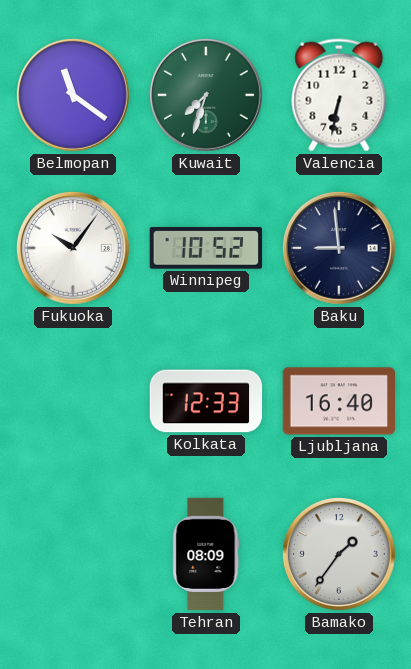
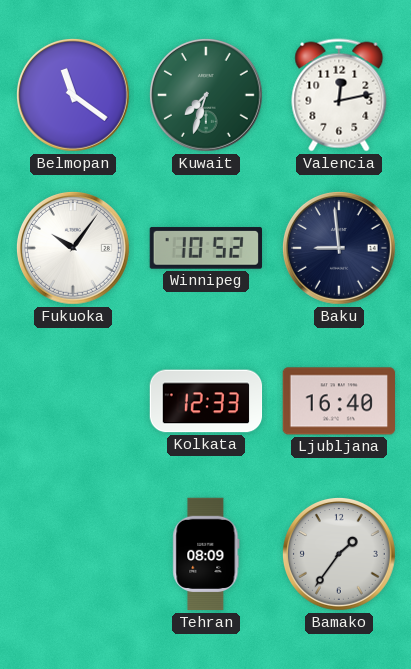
Valencia: 6:32 -> 12:13 (339, 95)
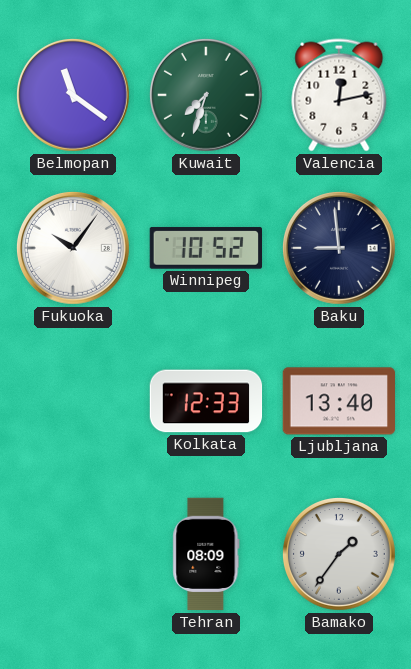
Ljubljana: 16:40 -> 13:40 (339, 401)
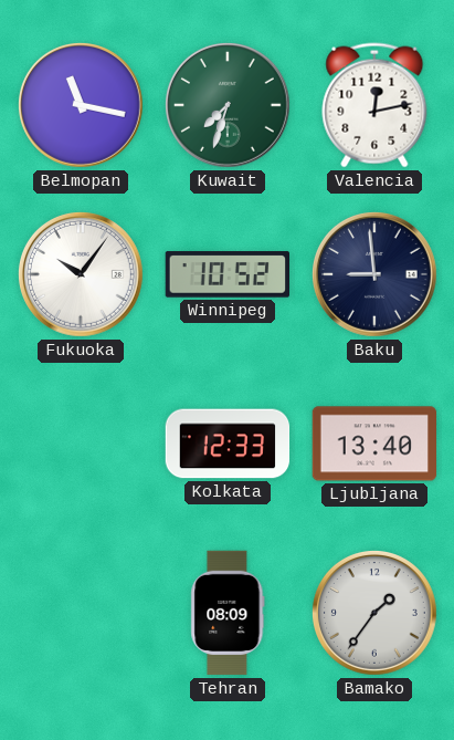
Belmopan: 11:21 -> 11:17 (81, 105)
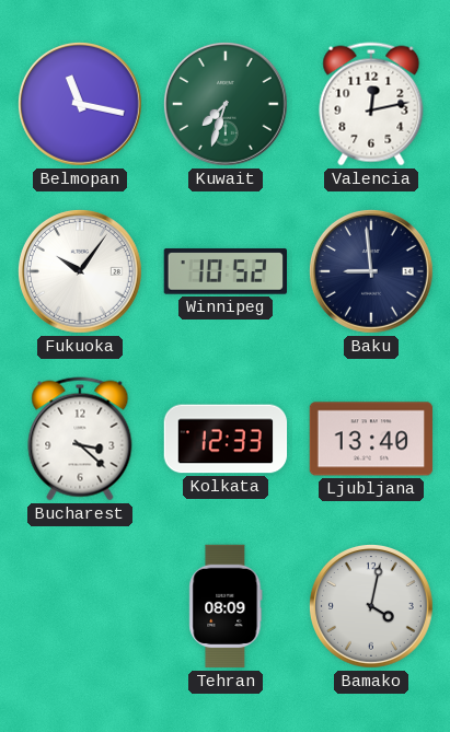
Bucharest: none -> 3:22 (80, 439)
Bamako: 1:36 -> 4:02 (371, 606)
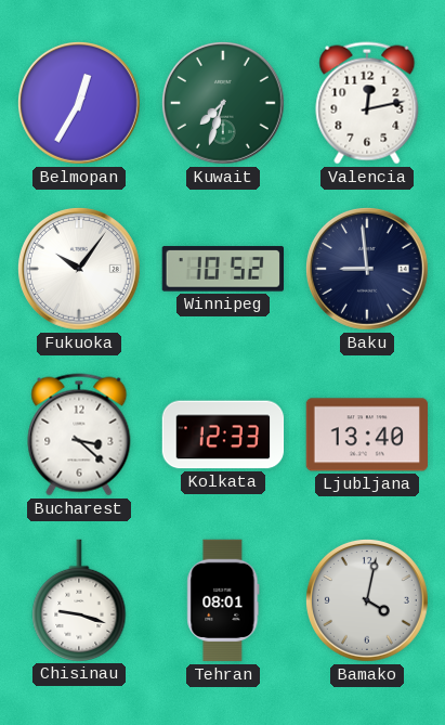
Belmopan: 11:17 -> 12:35 (79, 103)
Chisinau: none -> 9:18 (79, 600)
Tehran: 08:09 -> 08:01 (223, 600)
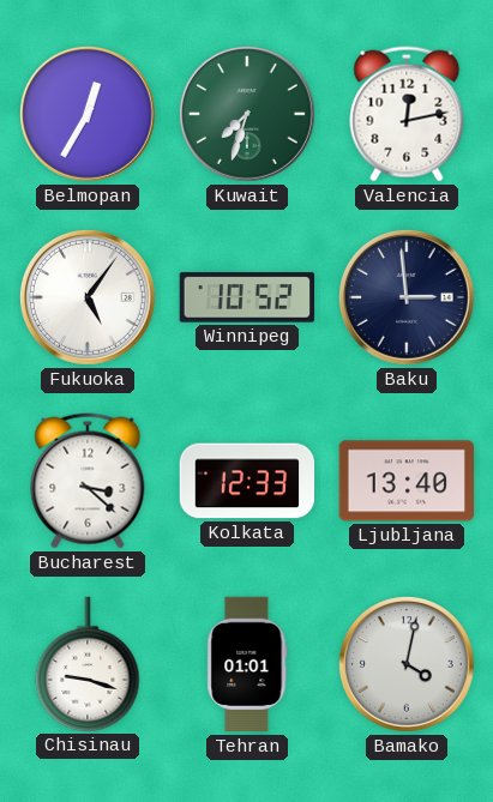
Fukuoka: 10:06 -> 5:06 (88, 297)
Baku: 8:59 -> 2:59 (407, 297)
Tehran: 08:01 -> 01:01 (247, 664)
